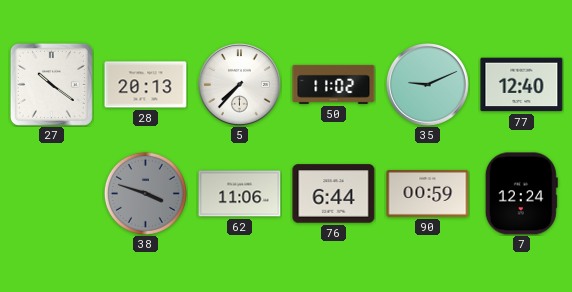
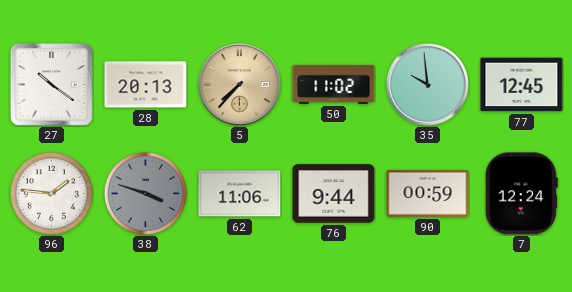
5 dial: white -> champagne (240, 85)
35: 9:11 -> 9:59 (428, 85)
77: 12:40 -> 12:45 (522, 85)
96: none -> 1:46 (51, 193)
76: 6:44 -> 9:44 (334, 194)
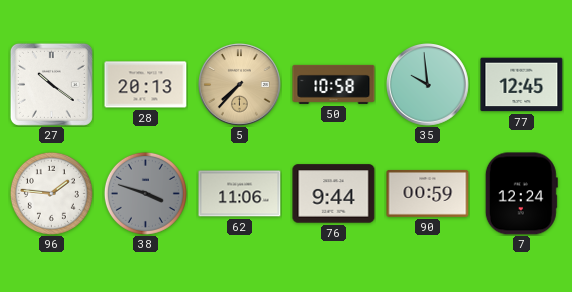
50: 11:02 -> 10:58 (334, 84)
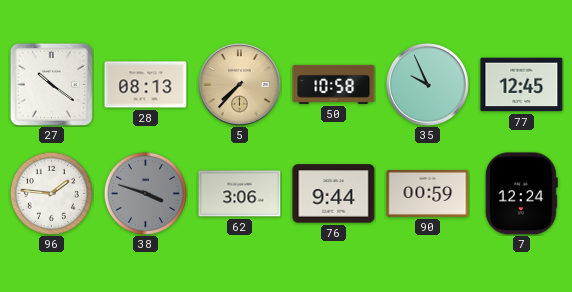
28: 20:13 -> 08:13 (146, 85)
35: 9:59 -> 9:56 (428, 85)
62: 11:06 -> 3:06 (240, 194)
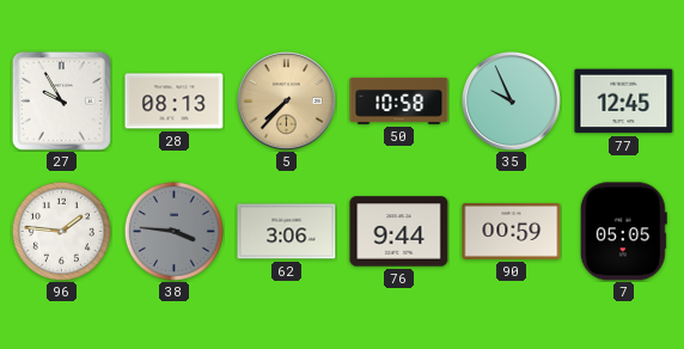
27: 10:21 -> 9:55 (61, 100)
38: 3:48 -> 3:46 (173, 231)
7: 12:24 -> 05:05 (623, 232)
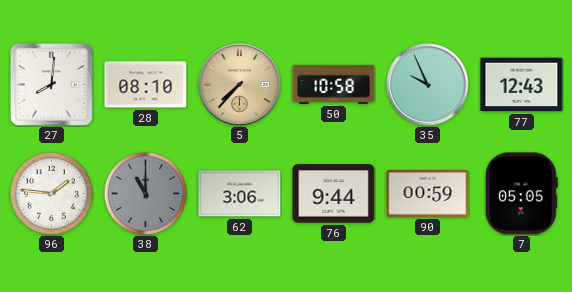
27: 9:55 -> 8:01 (51, 84)
28: 08:13 -> 08:10 (146, 85)
77: 12:45 -> 12:43 (522, 85)
38: 3:46 -> 11:00 (145, 193)
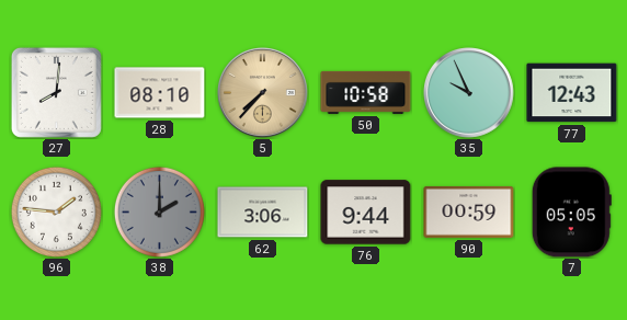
38: 11:00 -> 2:00 (159, 212)
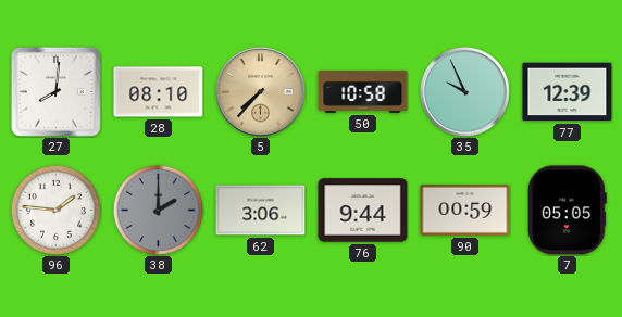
77: 12:43 -> 12:39 (568, 92)
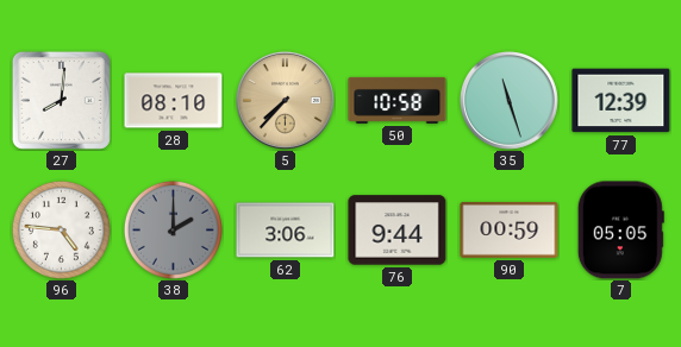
35: 9:56 -> 11:27 (510, 101)
96: 1:46 -> 4:46 (61, 229)
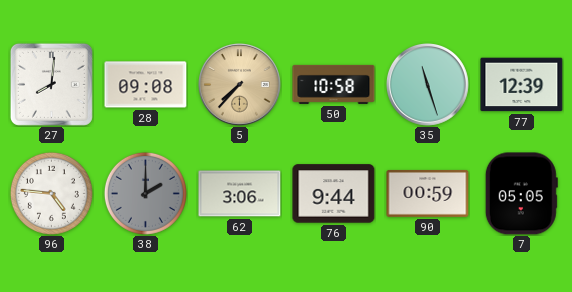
28: 08:10 -> 09:08 (146, 85)
